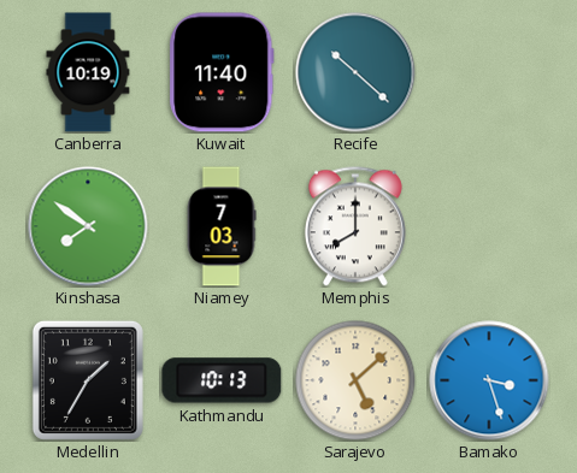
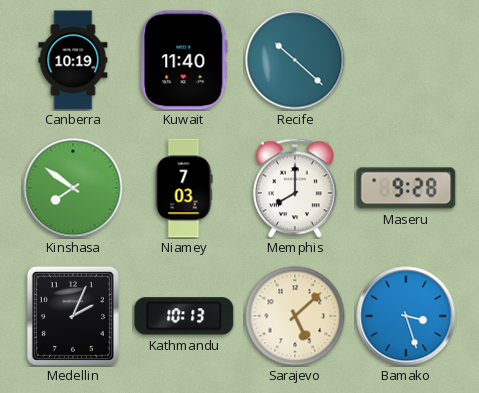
Maseru: none -> 9:28 (406, 188)
Medellin: 1:35 -> 2:04 (73, 316)
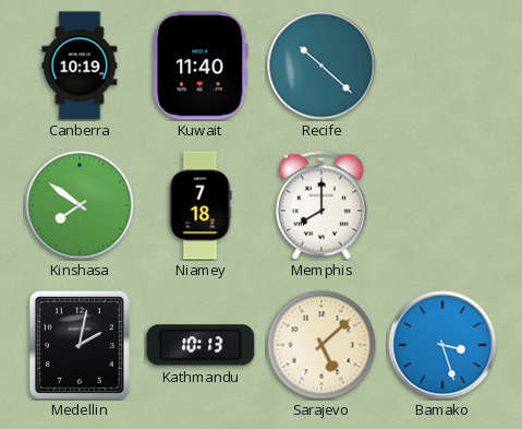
Niamey: 7:03 -> 7:18 (201, 205)
Maseru: 9:28 -> none (406, 188)
Medellin: 2:04 -> 2:02 (80, 345)
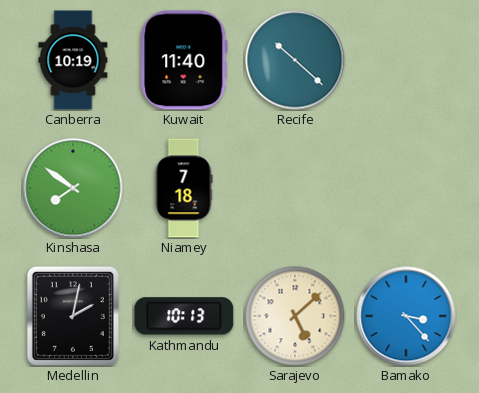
Memphis: 8:00 -> none (321, 205)
Bamako: 3:27 -> 3:23 (406, 316)
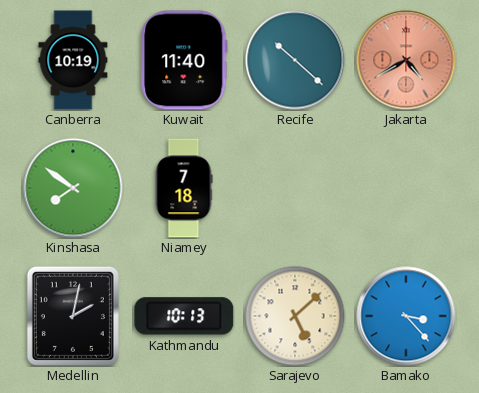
Jakarta: none -> 4:40 (406, 60)
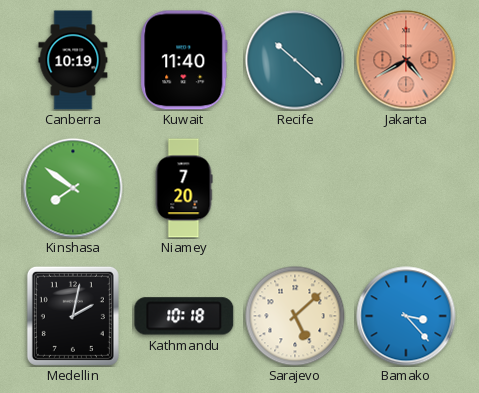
Niamey: 7:18 -> 7:20 (184, 188)
Kathmandu: 10:13 -> 10:18 (184, 316)
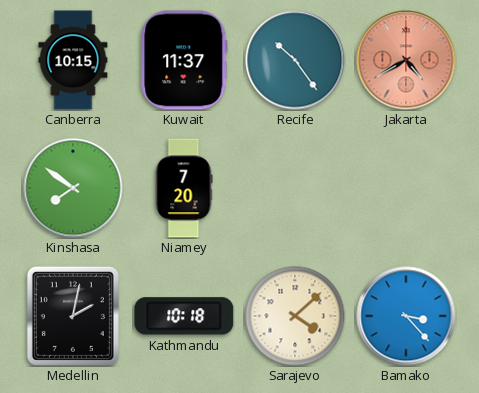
Canberra: 10:19 -> 10:15 (73, 60)
Kuwait: 11:40 -> 11:37 (184, 60)
Recife: 10:22 -> 10:24 (295, 60)
Sarajevo: 5:08 -> 4:08 (295, 316)
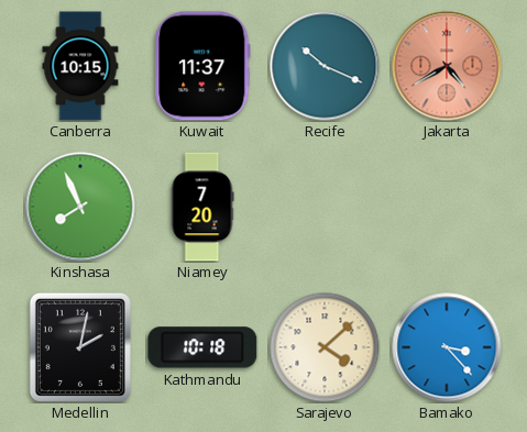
Recife: 10:24 -> 10:19 (325, 66)
Kinshasa: 7:51 -> 7:56 (80, 207)
